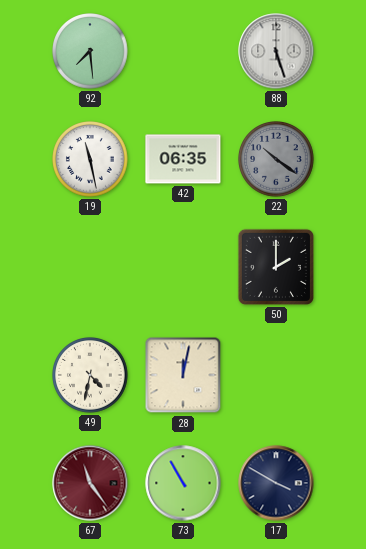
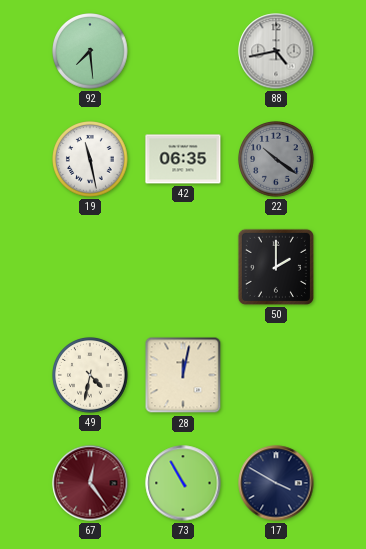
88: 5:27 -> 4:43 (276, 51)
67: 11:24 -> 12:24 (90, 483)
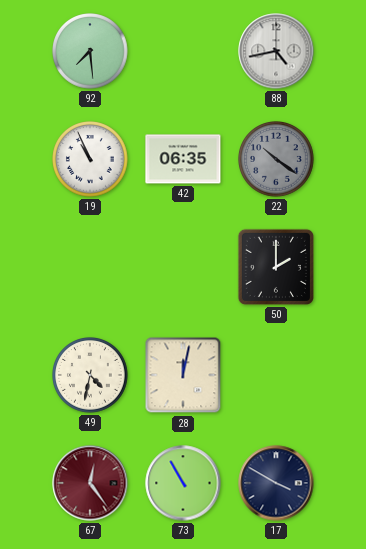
19: 11:28 -> 10:56 (90, 159)
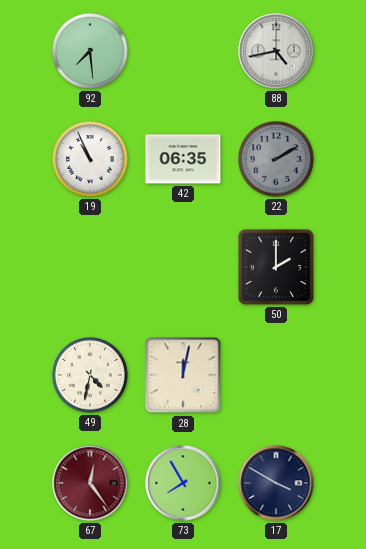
22: 10:21 -> 2:10 (276, 159)
73: 10:55 -> 7:55 (183, 483)
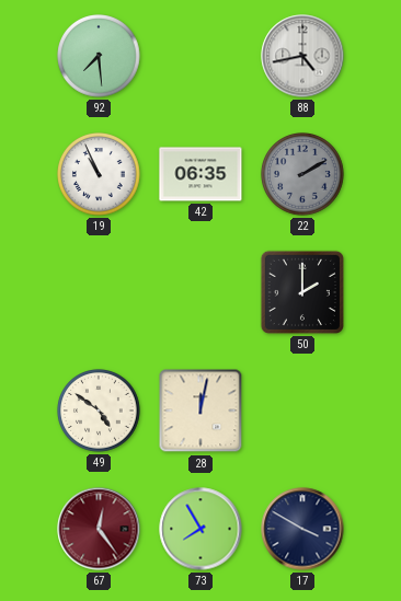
49: 4:32 -> 4:51 (99, 411)
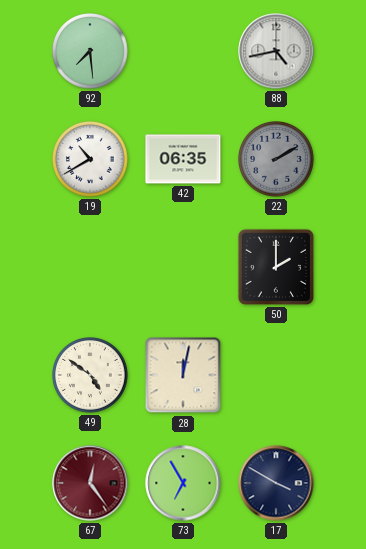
19: 10:56 -> 10:40 (90, 159)
73: 7:55 -> 6:55 (183, 483)
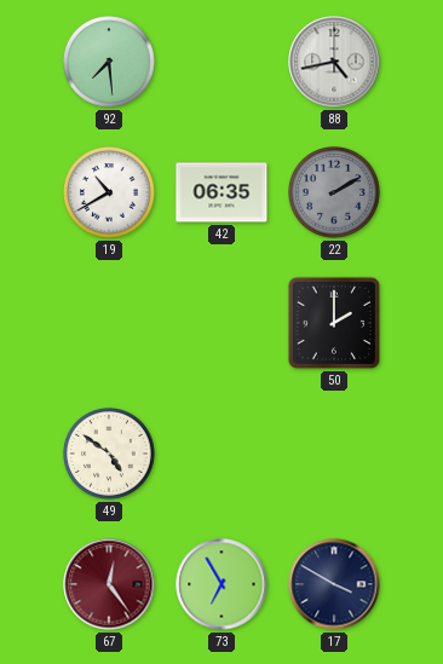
28: 12:02 -> none (183, 375)
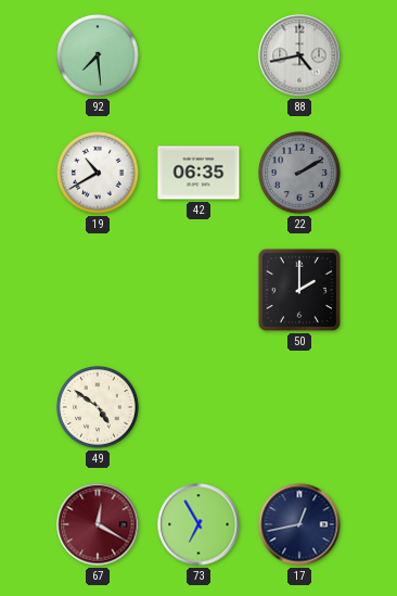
67: 12:24 -> 12:20 (98, 524)
17: 3:50 -> 12:43 (299, 524)
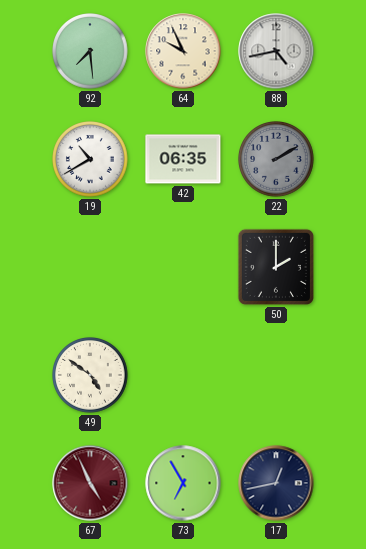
64: none -> 9:56 (183, 51)
67: 12:20 -> 4:56 (90, 483)
